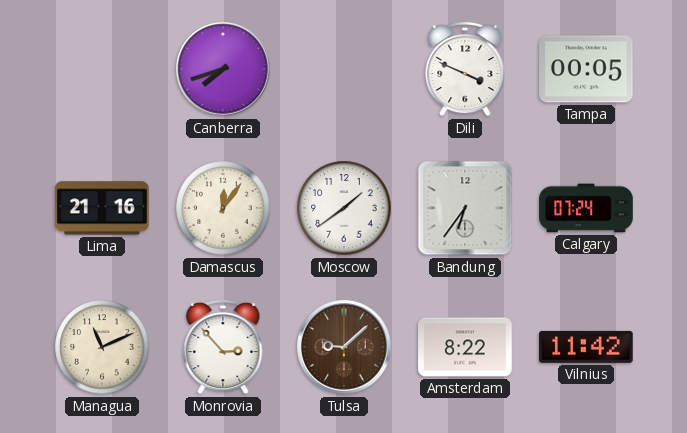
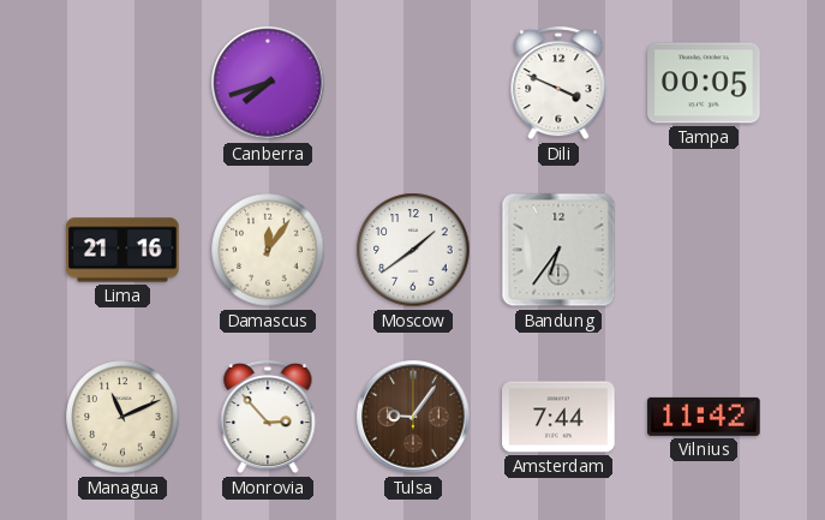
Calgary: 07:24 -> none (586, 208)
Tulsa: 9:08 -> 9:06 (413, 417)
Amsterdam: 8:22 -> 7:44 (558, 417)
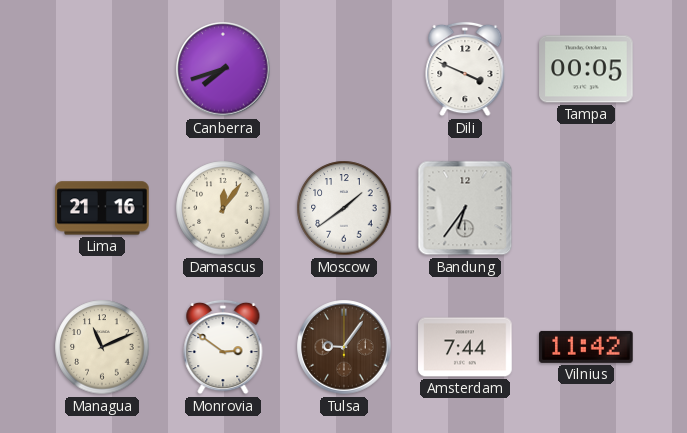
Monrovia: 2:53 -> 2:51 (223, 347)
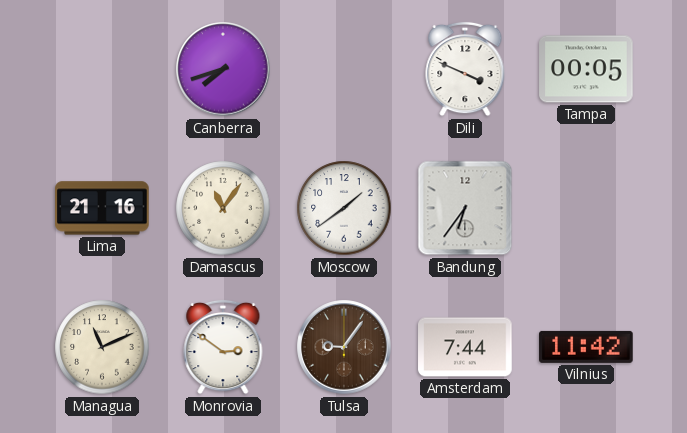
Damascus: 12:06 -> 11:06 (223, 208)
